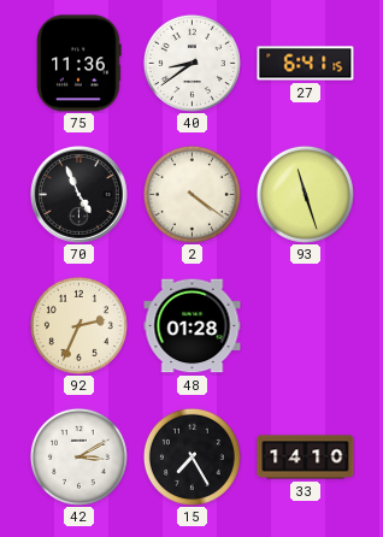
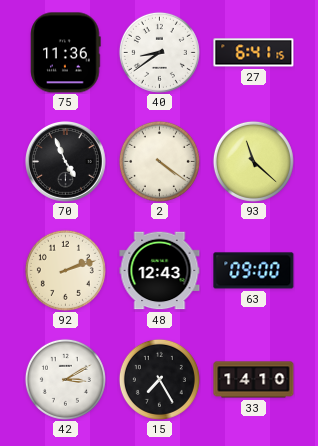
93: 11:27 -> 11:22 (253, 161)
92: 2:34 -> 2:12 (65, 270)
48: 01:28 -> 12:43 (160, 271)
63: none -> 09:00 (254, 271)
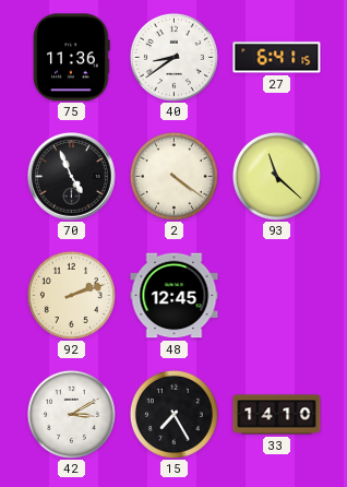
48: 12:43 -> 12:45 (175, 296)
63: 09:00 -> none (254, 271)
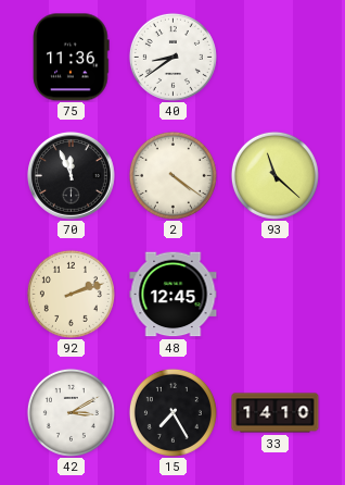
27: 6:41 -> none (277, 58)
70: 4:56 -> 11:56 (72, 176)
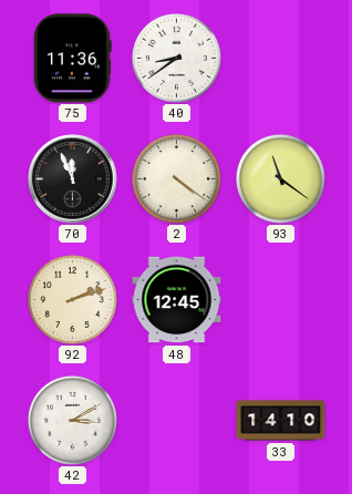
93: 11:22 -> 11:21 (280, 178)
15: 7:25 -> none (173, 412)
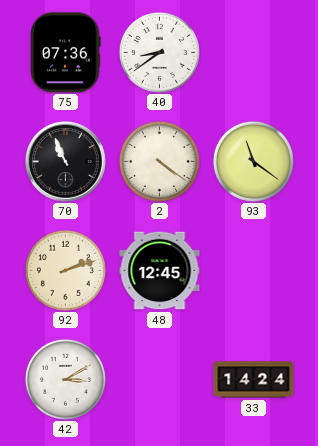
75: 11:36 -> 07:36 (66, 53)
70: 11:56 -> 10:56 (66, 162)
33: 14:10 -> 14:24 (254, 380)
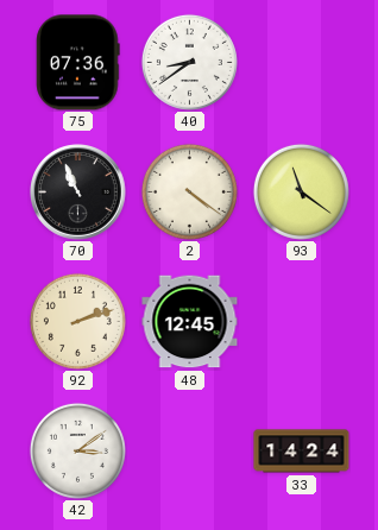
42: 3:10 -> 3:09 (77, 450)
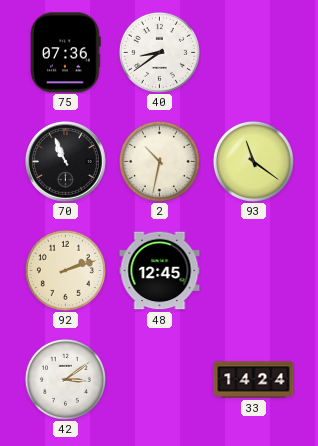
2: 4:21 -> 10:32 (159, 161)
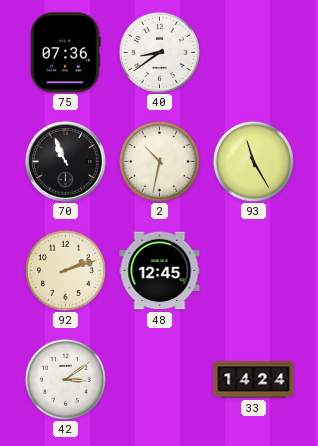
93: 11:21 -> 11:25 (253, 161)
